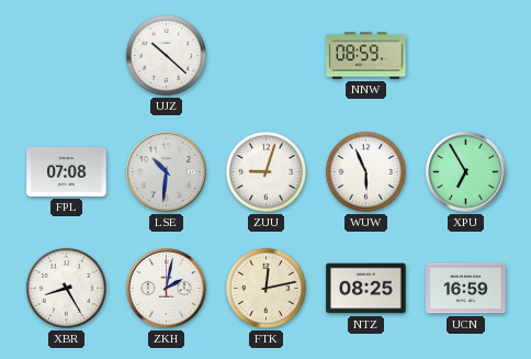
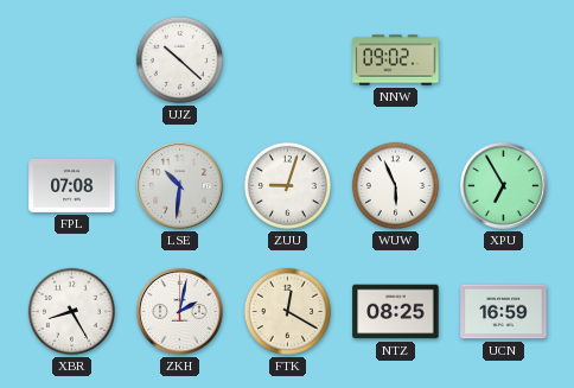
NNW: 08:59 -> 09:02 (396, 61)
FTK: 12:13 -> 12:20 (287, 311)
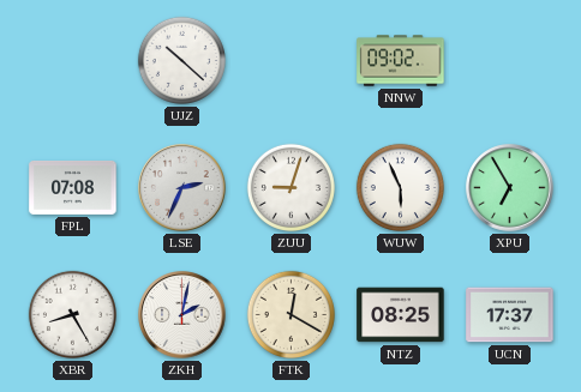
LSE: 10:31 -> 2:34 (182, 188)
UCN: 16:59 -> 17:37 (510, 315)
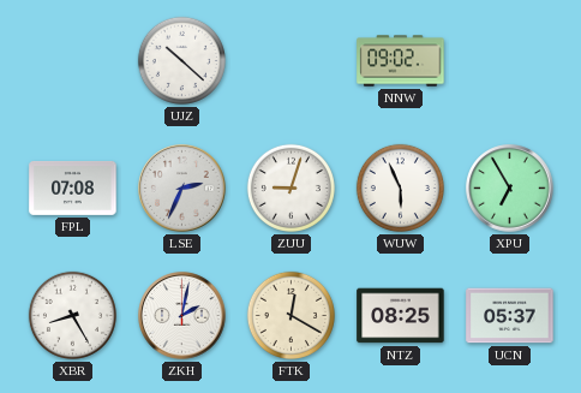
UCN: 17:37 -> 05:37 (510, 316)
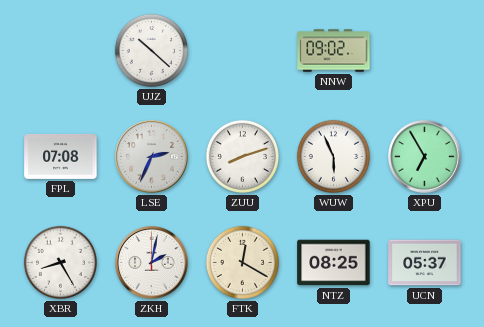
ZUU: 9:03 -> 8:12 (242, 156)
